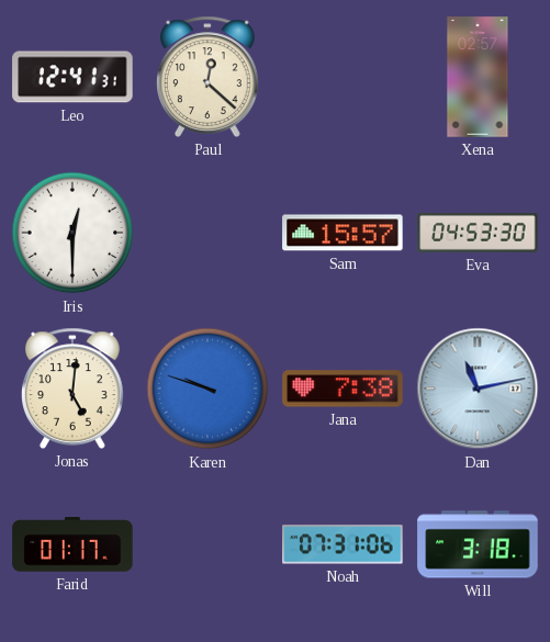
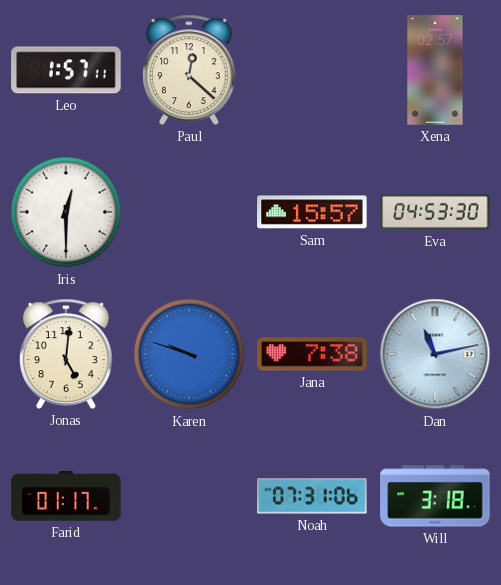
Leo: 12:41 -> 1:57 (66, 70)
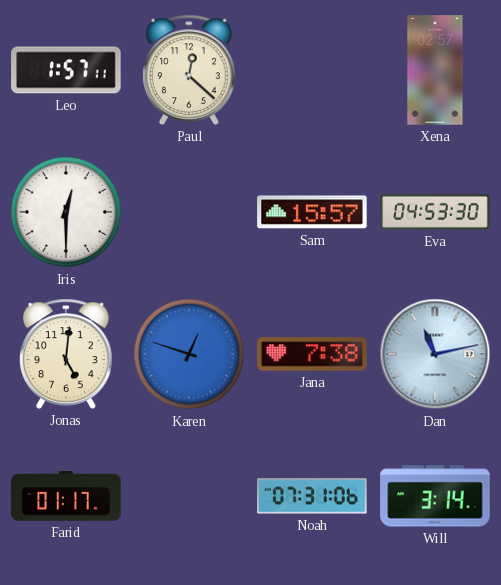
Karen: 9:48 -> 12:48 (189, 354)
Will: 3:18 -> 3:14 (435, 496)
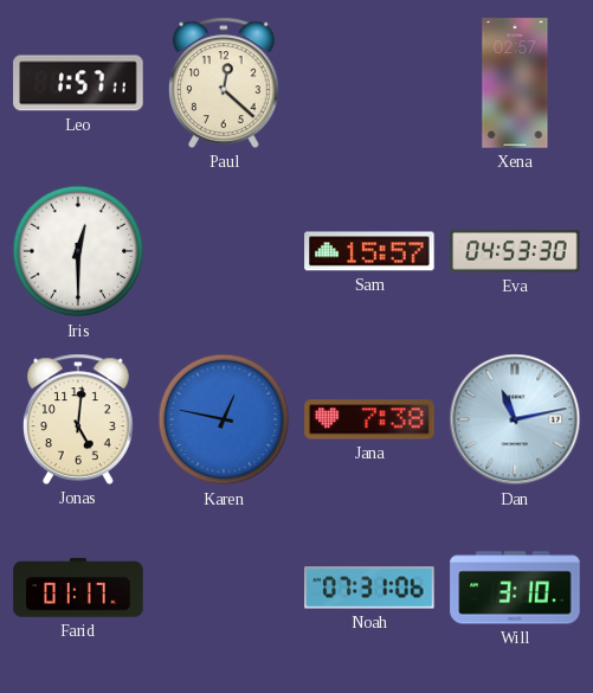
Karen: 12:48 -> 12:47 (224, 419)
Will: 3:14 -> 3:10 (515, 588)
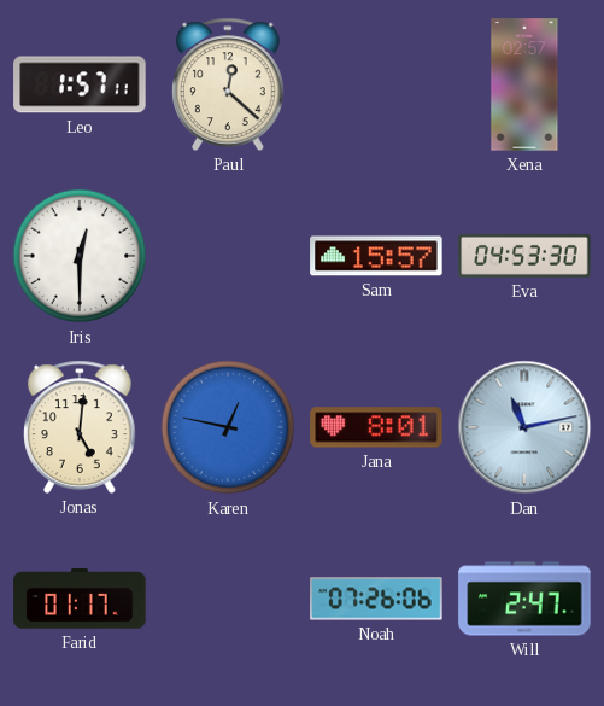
Jana: 7:38 -> 8:01 (376, 427)
Noah: 07:31 -> 07:26 (376, 599)
Will: 3:10 -> 2:47 (524, 599)
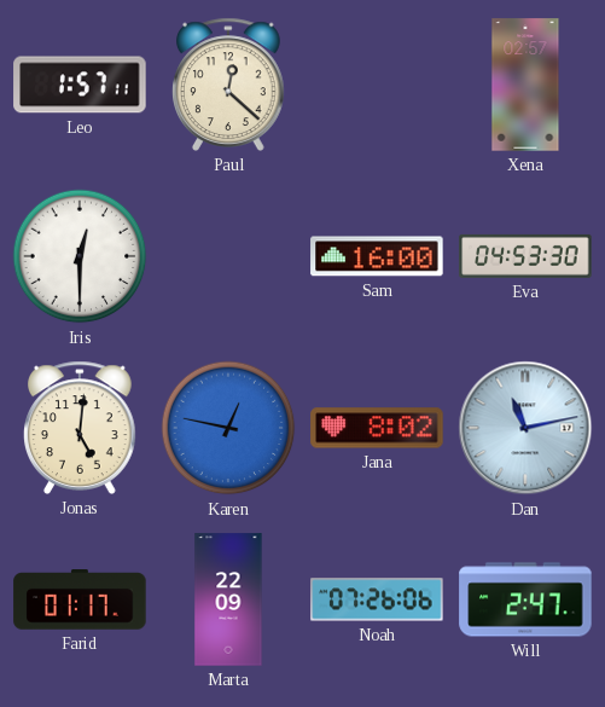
Sam: 15:57 -> 16:00 (377, 256)
Jana: 8:01 -> 8:02 (377, 428)
Marta: none -> 22:09 (228, 599)
